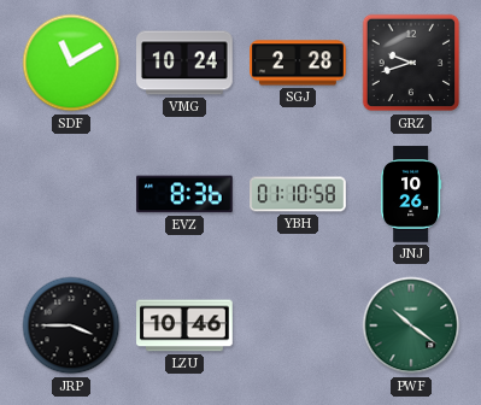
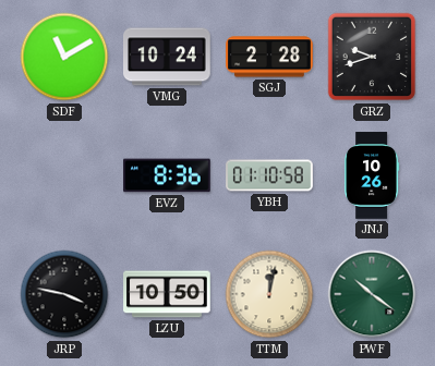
JRP: 3:45 -> 3:47 (64, 294)
LZU: 10:46 -> 10:50 (167, 294)
TTM: none -> 12:02 (269, 294)
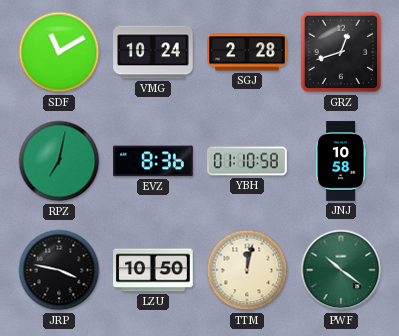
GRZ: 9:42 -> 12:42 (341, 52)
RPZ: none -> 7:02 (59, 161)
JNJ: 10:26 -> 10:58 (342, 161)
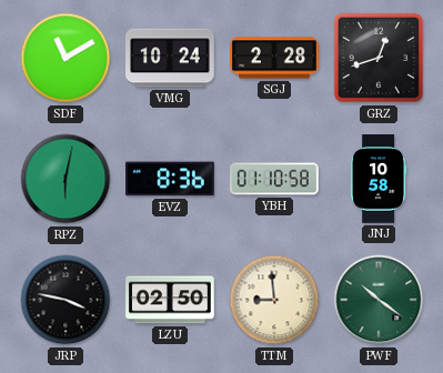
RPZ: 7:02 -> 6:02 (66, 179)
LZU: 10:50 -> 02:50 (170, 300)
TTM: 12:02 -> 8:59 (274, 300)
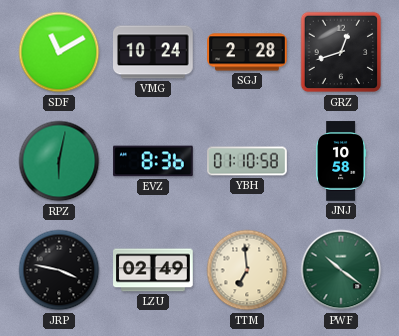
LZU: 02:50 -> 02:49 (153, 270)
TTM: 8:59 -> 6:59 (247, 270)
